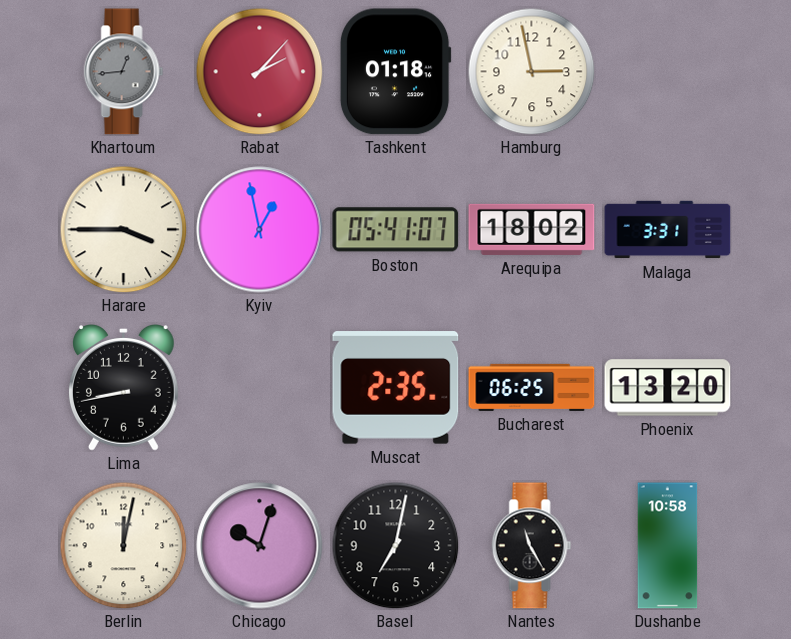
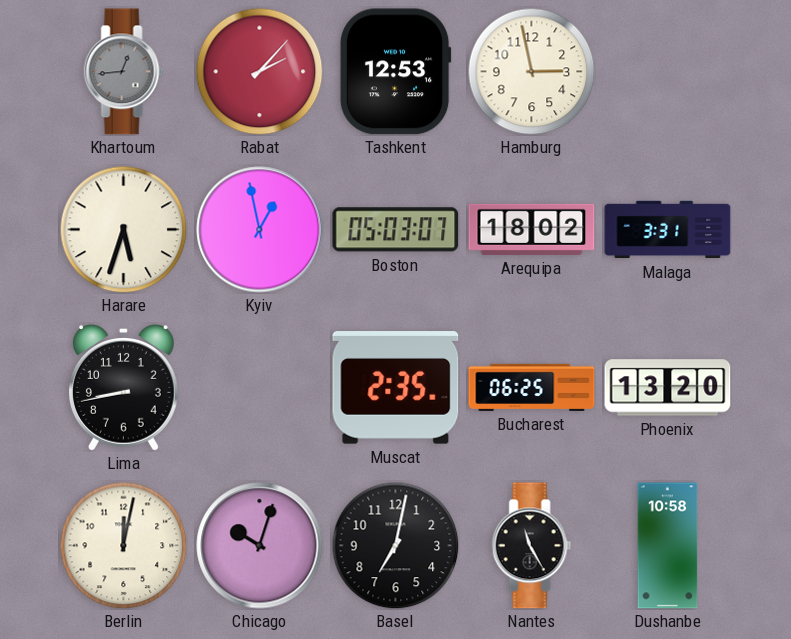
Tashkent: 01:18 -> 12:53 (395, 72)
Harare: 3:45 -> 5:33 (123, 229)
Boston: 05:41 -> 05:03 (396, 230)
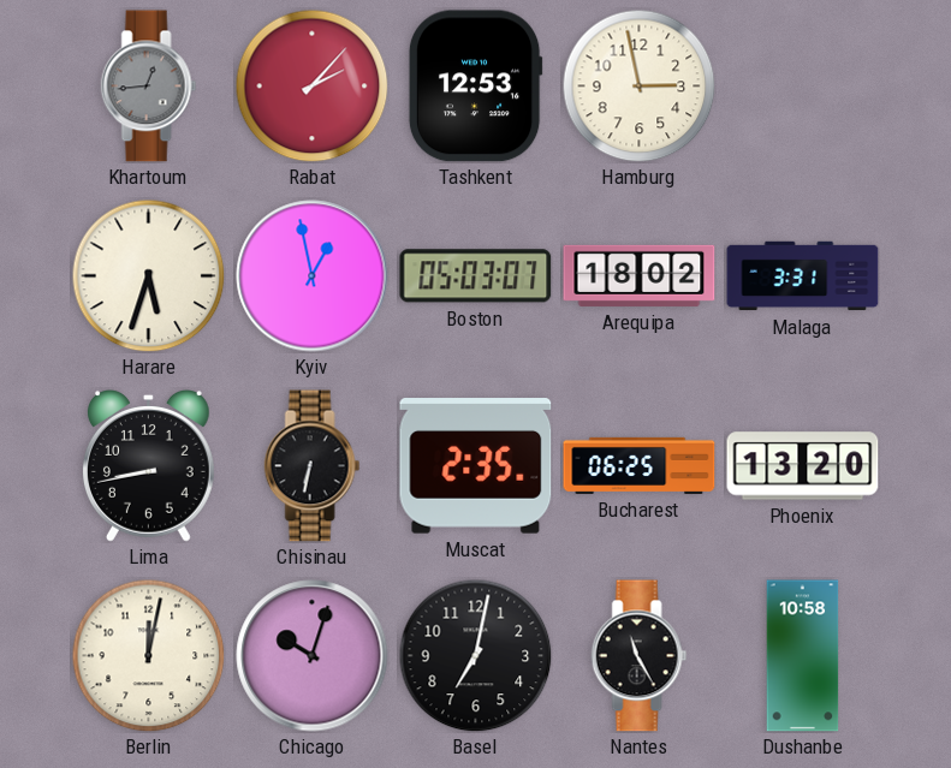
Chisinau: none -> 6:32 (313, 466)
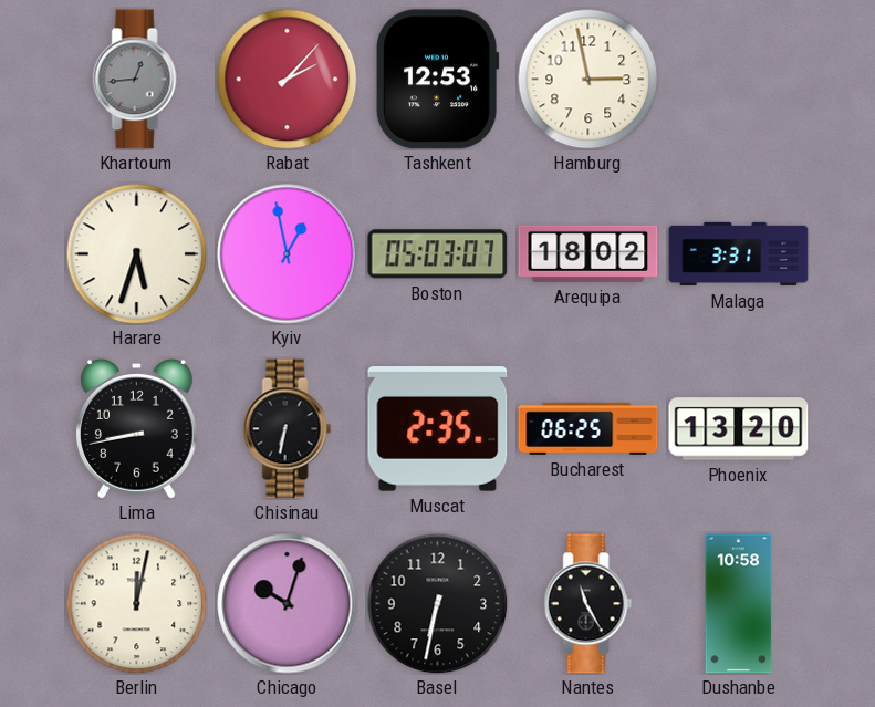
Basel: 7:02 -> 6:32 (437, 603)
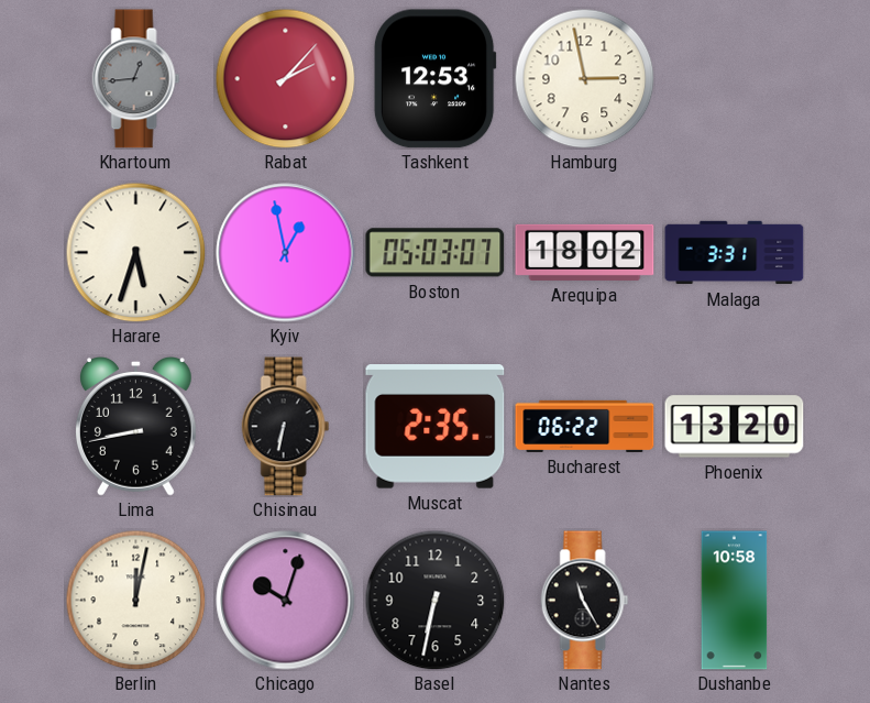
Bucharest: 06:25 -> 06:22 (585, 426)
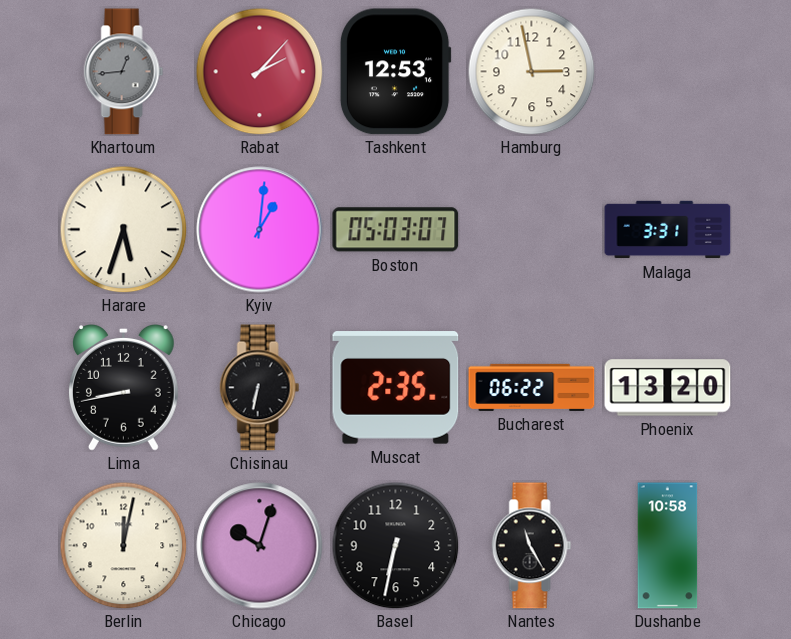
Kyiv: 12:58 -> 1:01 (260, 230)
Arequipa: 18:02 -> none (585, 252)
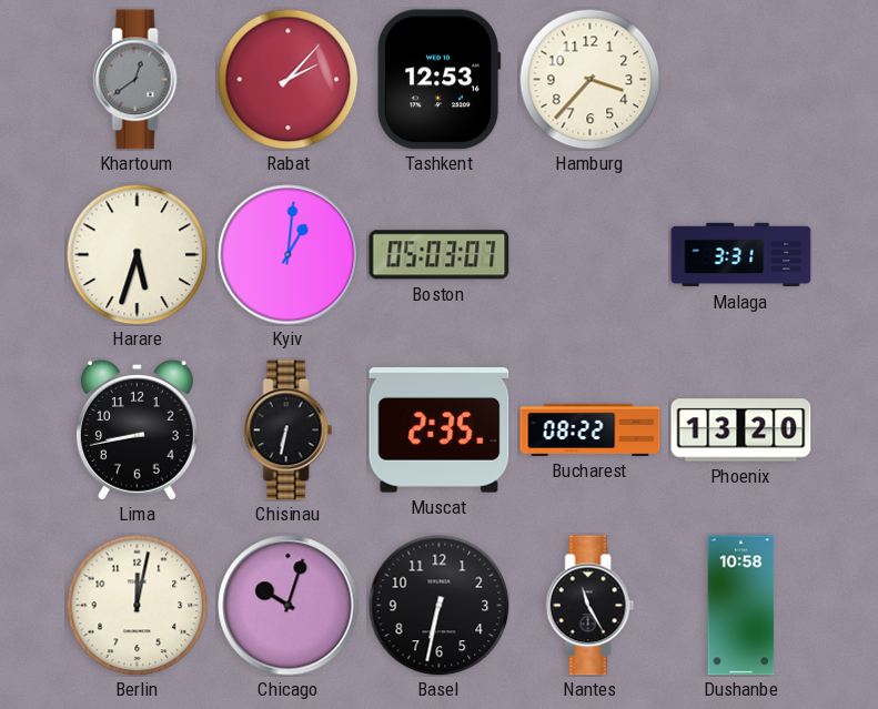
Khartoum: 12:44 -> 12:39 (138, 80)
Hamburg: 2:58 -> 3:37 (589, 79)
Bucharest: 06:22 -> 08:22 (591, 429)
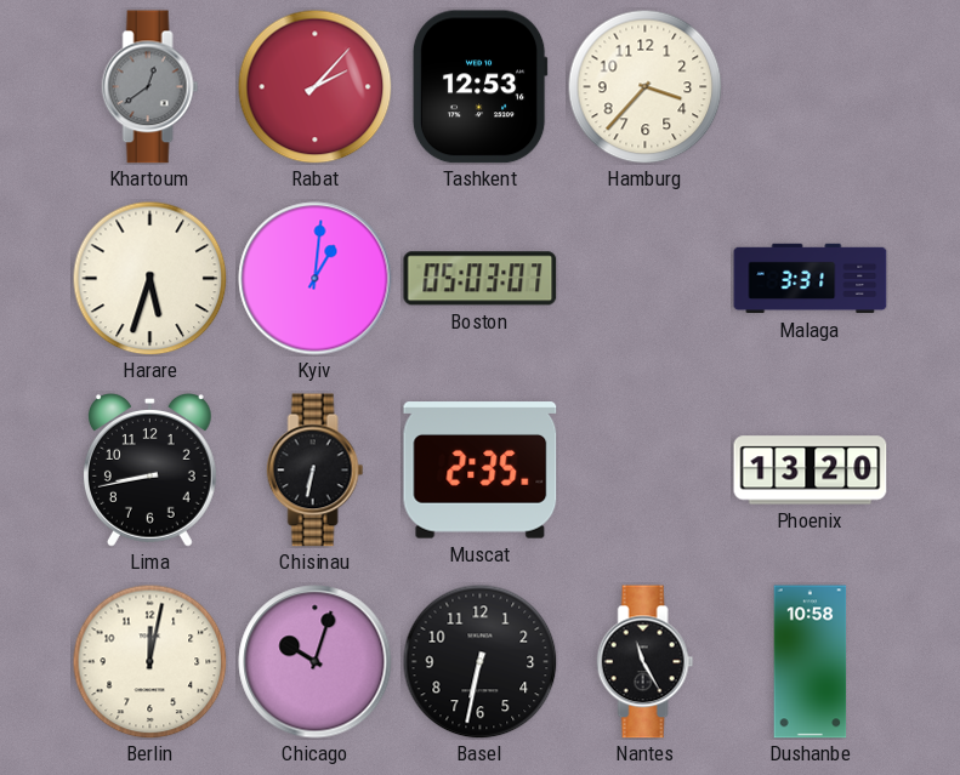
Bucharest: 08:22 -> none (591, 429)
